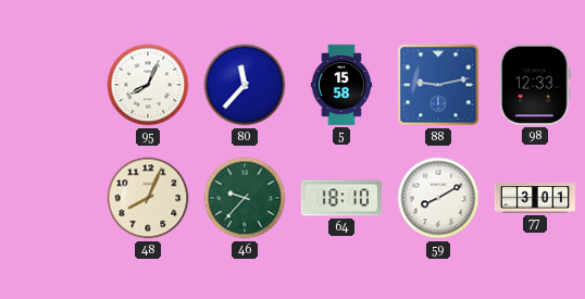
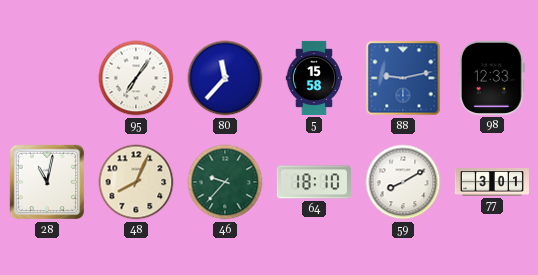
95: 8:04 -> 7:06 (136, 78)
28: none -> 11:02 (47, 182)
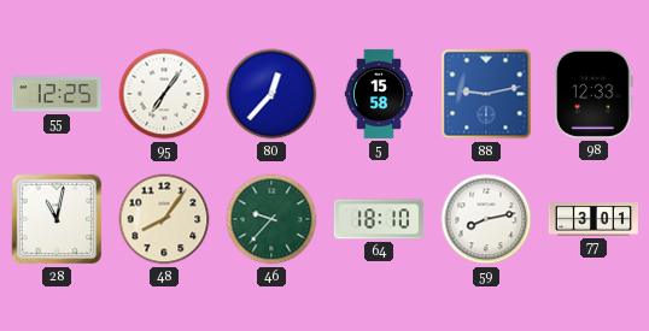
55: none -> 12:25 (57, 94)
80: 11:37 -> 12:37 (271, 94)
48: 8:04 -> 8:06 (164, 219)
59: 8:10 -> 8:13 (486, 219)
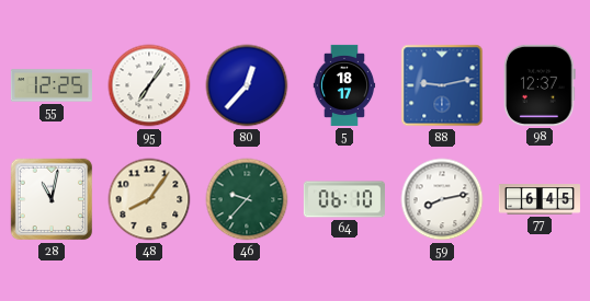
5: 15:58 -> 18:17 (344, 85)
98: 12:33 -> 12:37 (540, 85)
64: 18:10 -> 06:10 (344, 199)
77: 3:01 -> 6:45 (540, 199)
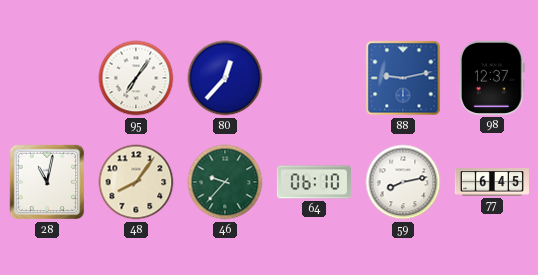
55: 12:25 -> none (52, 85)
5: 18:17 -> none (344, 85)
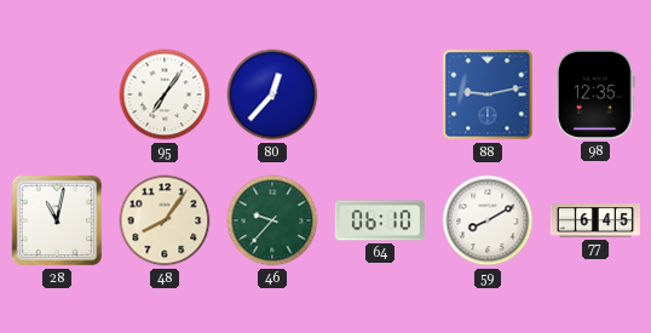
98: 12:37 -> 12:35 (595, 94)
59: 8:13 -> 8:10 (488, 220)
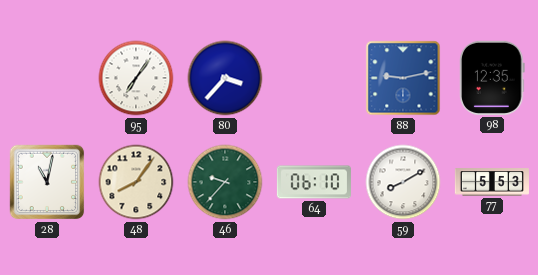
80: 12:37 -> 3:37 (225, 78)
77: 6:45 -> 5:53 (492, 182)
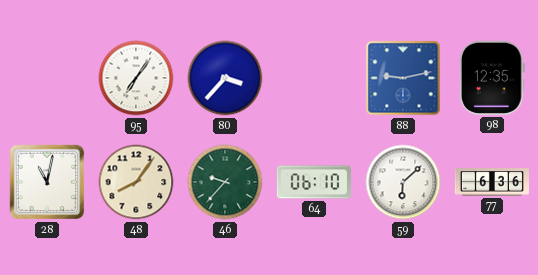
59: 8:10 -> 6:08 (403, 182)
77: 5:53 -> 6:36 (492, 182)
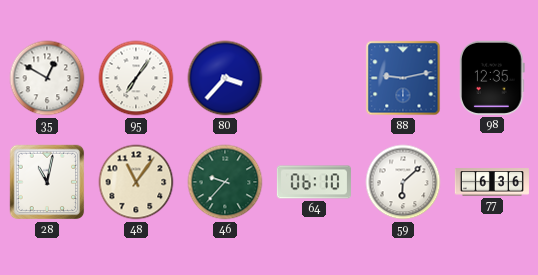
35: none -> 12:50 (47, 78)
48: 8:06 -> 11:06 (136, 182)
